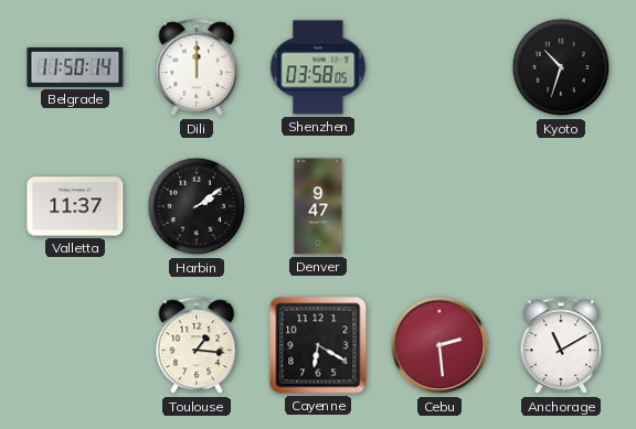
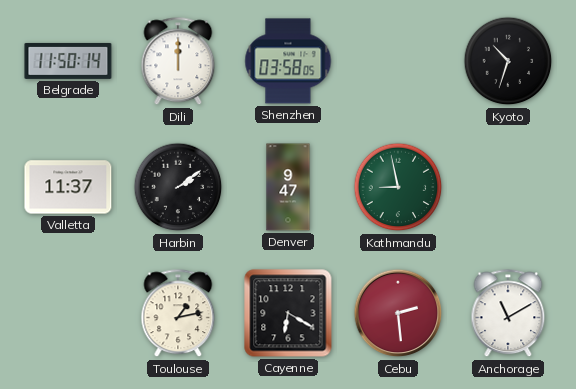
Kathmandu: none -> 8:58 (398, 187)
Toulouse: 1:16 -> 1:13 (178, 314)
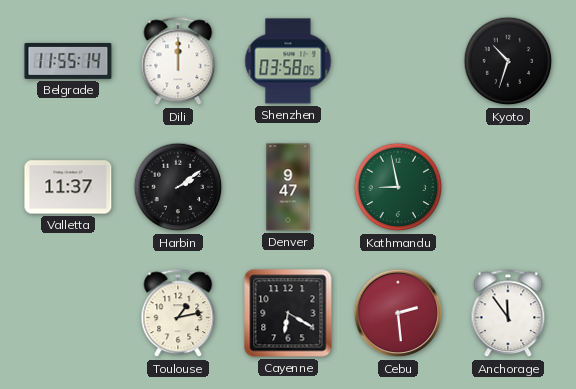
Belgrade: 11:50 -> 11:55 (68, 61)
Anchorage: 11:10 -> 11:54 (508, 314)
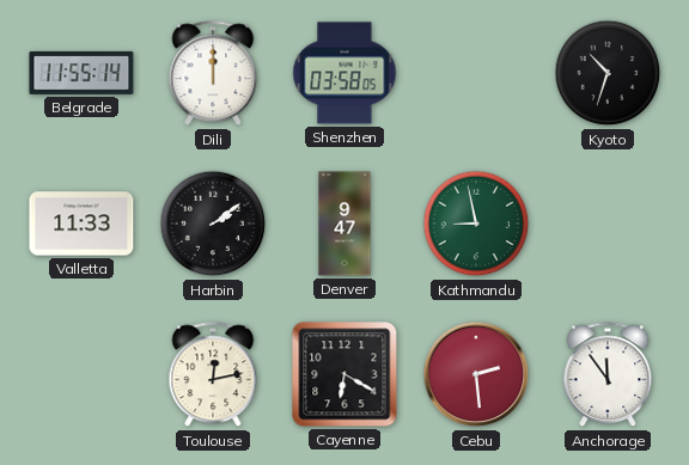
Valletta: 11:37 -> 11:33 (81, 224)
Toulouse: 1:13 -> 12:13 (213, 375)
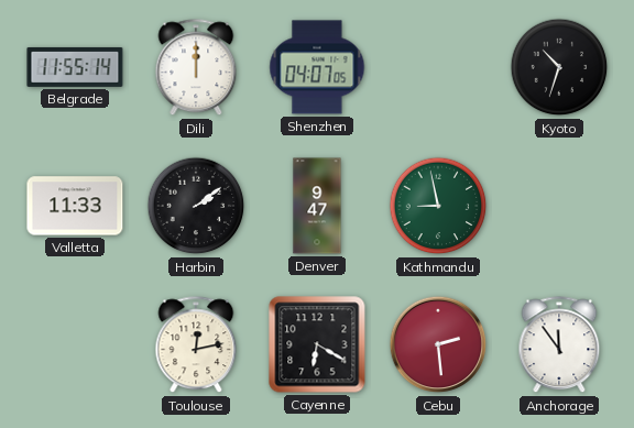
Shenzhen: 03:58 -> 04:07 (317, 67)
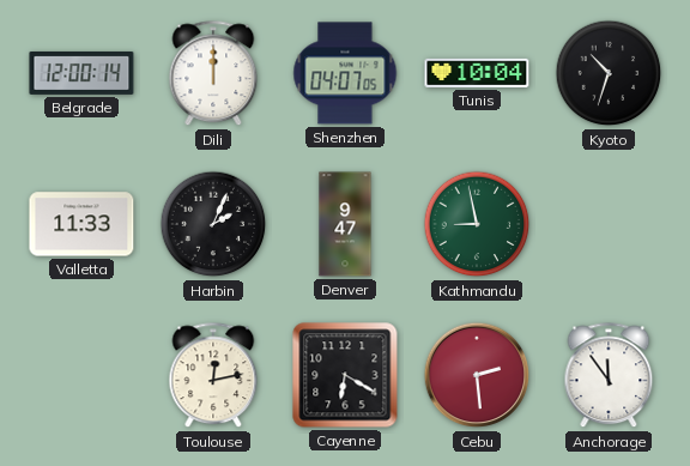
Belgrade: 11:55 -> 12:00 (81, 73)
Tunis: none -> 10:04 (477, 73)
Harbin: 2:09 -> 2:04 (213, 224)
